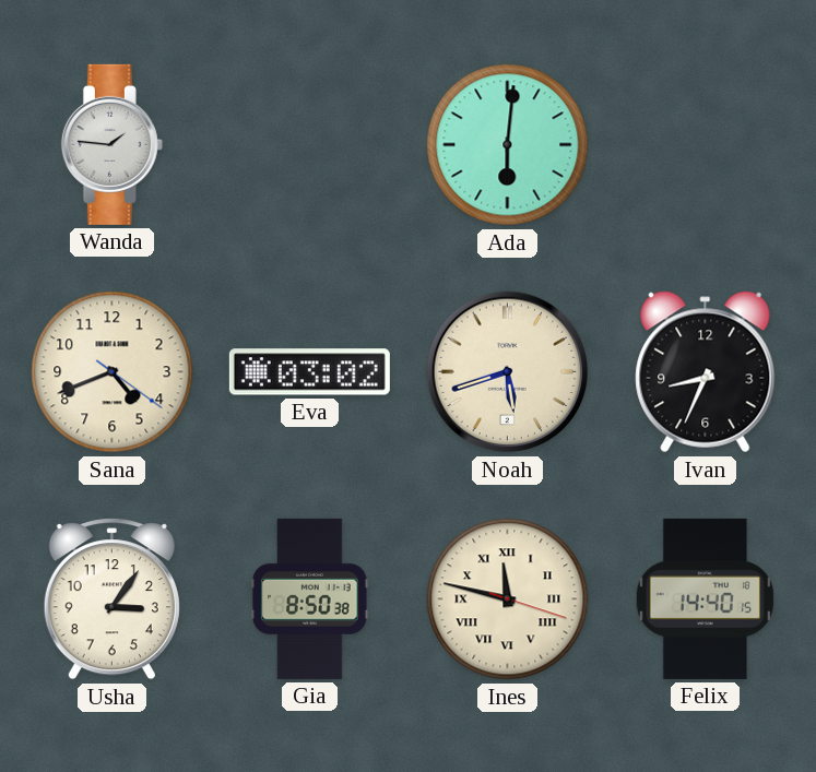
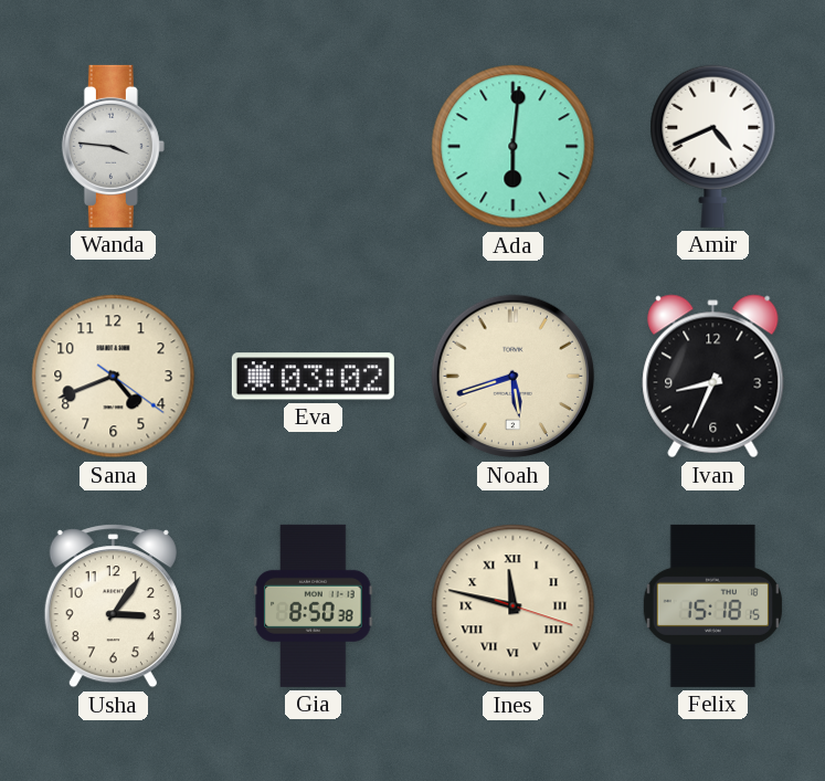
Wanda: 1:46 -> 3:46 (113, 146)
Amir: none -> 4:41 (713, 146)
Felix: 14:40 -> 15:18 (712, 605)
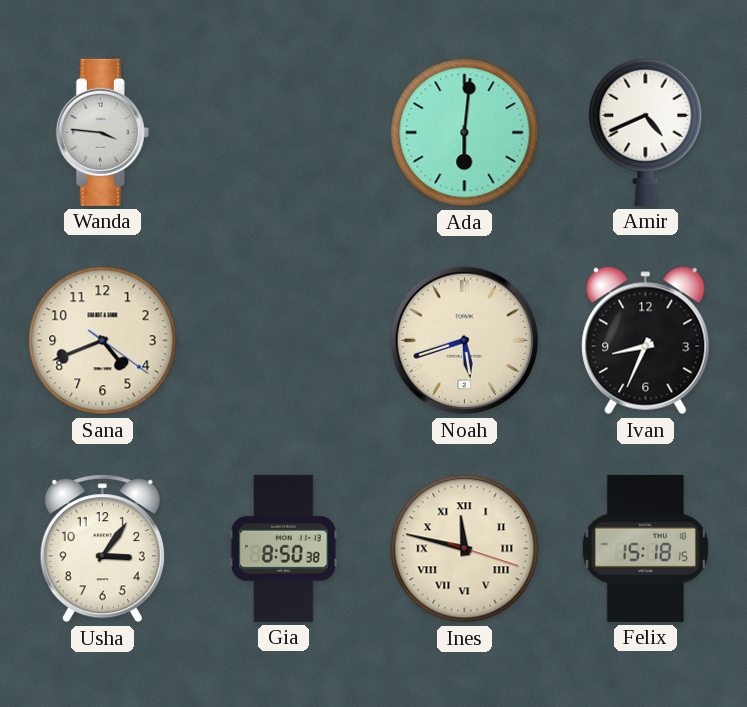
Eva: 03:02 -> none (313, 377)
